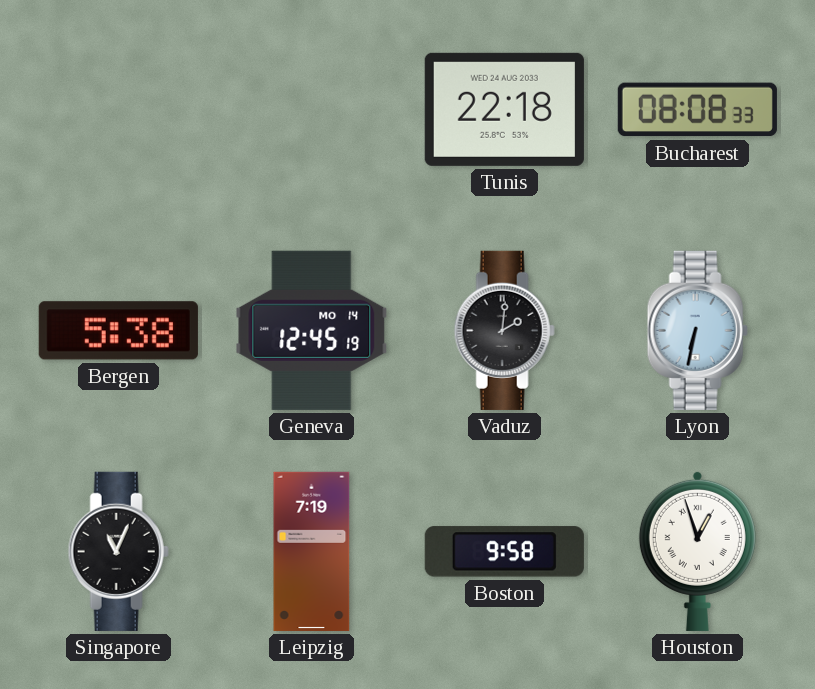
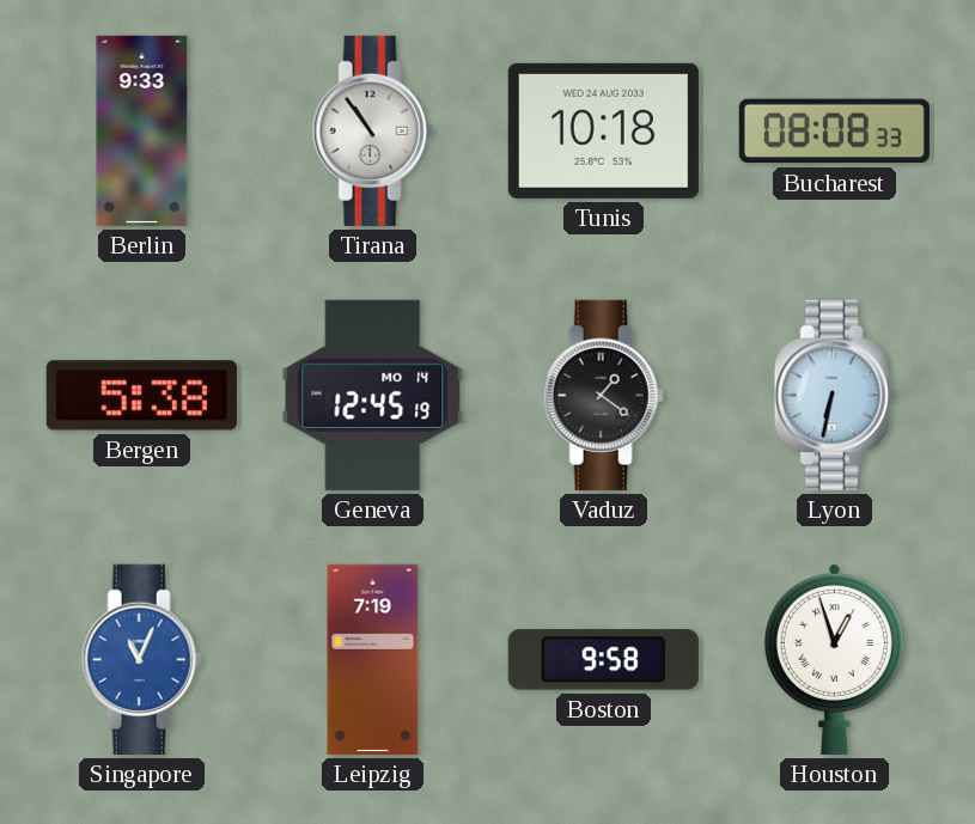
Berlin: none -> 9:33 (142, 130)
Tirana: none -> 10:54 (372, 130)
Tunis: 22:18 -> 10:18 (603, 130)
Vaduz: 2:01 -> 1:21 (603, 395)
Singapore dial: black -> blue (141, 659)
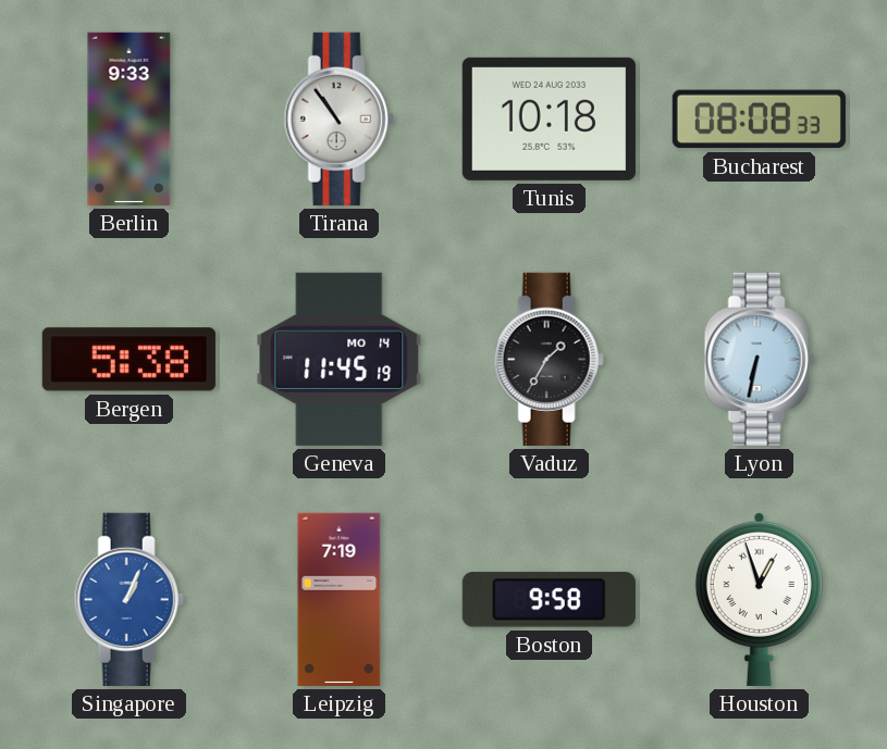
Geneva: 12:45 -> 11:45 (340, 359)
Vaduz: 1:21 -> 1:35 (549, 359)
Singapore: 11:04 -> 1:04 (128, 599)
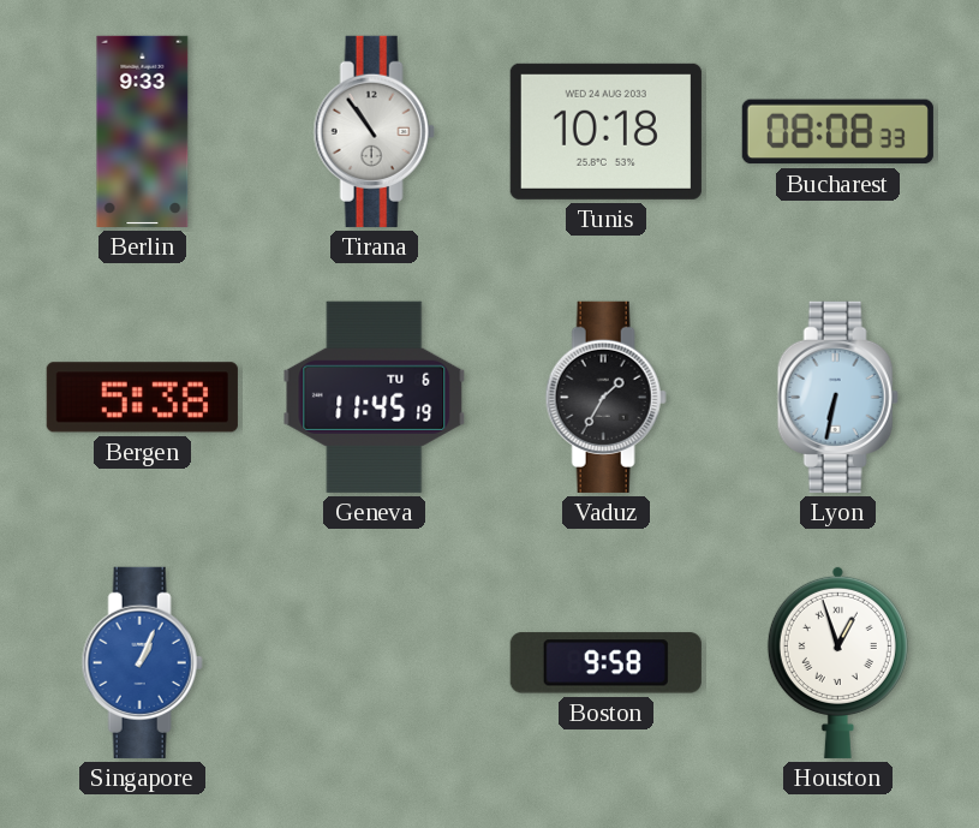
Geneva date: MO 14 -> TU 6 (375, 397)
Leipzig: 7:19 -> none (340, 599)
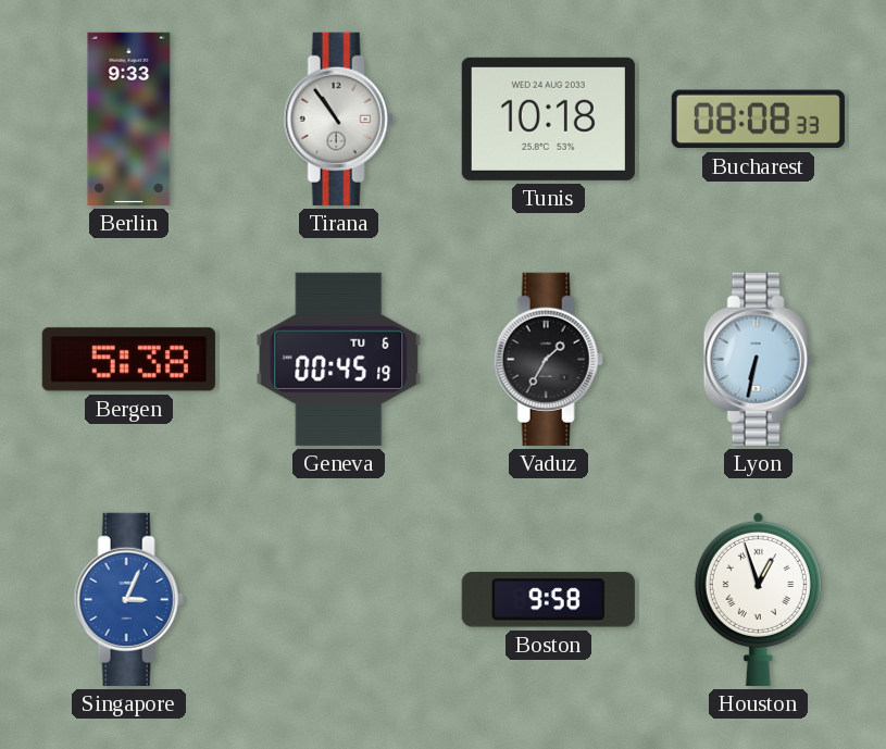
Geneva: 11:45 -> 00:45 (339, 359)
Singapore: 1:04 -> 3:04 (128, 599)
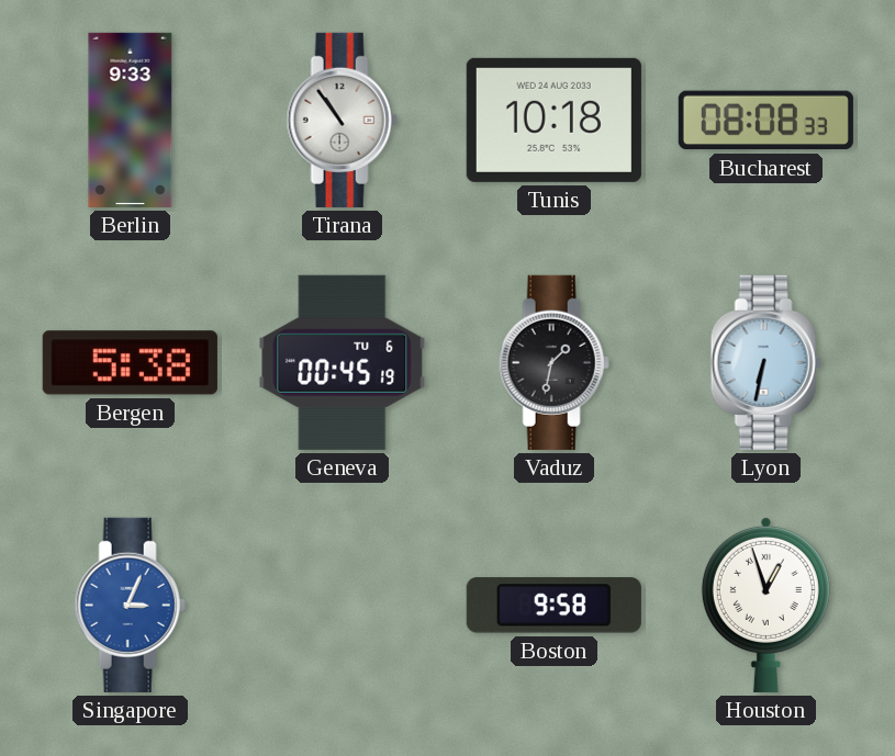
Vaduz: 1:35 -> 1:32 (553, 362)
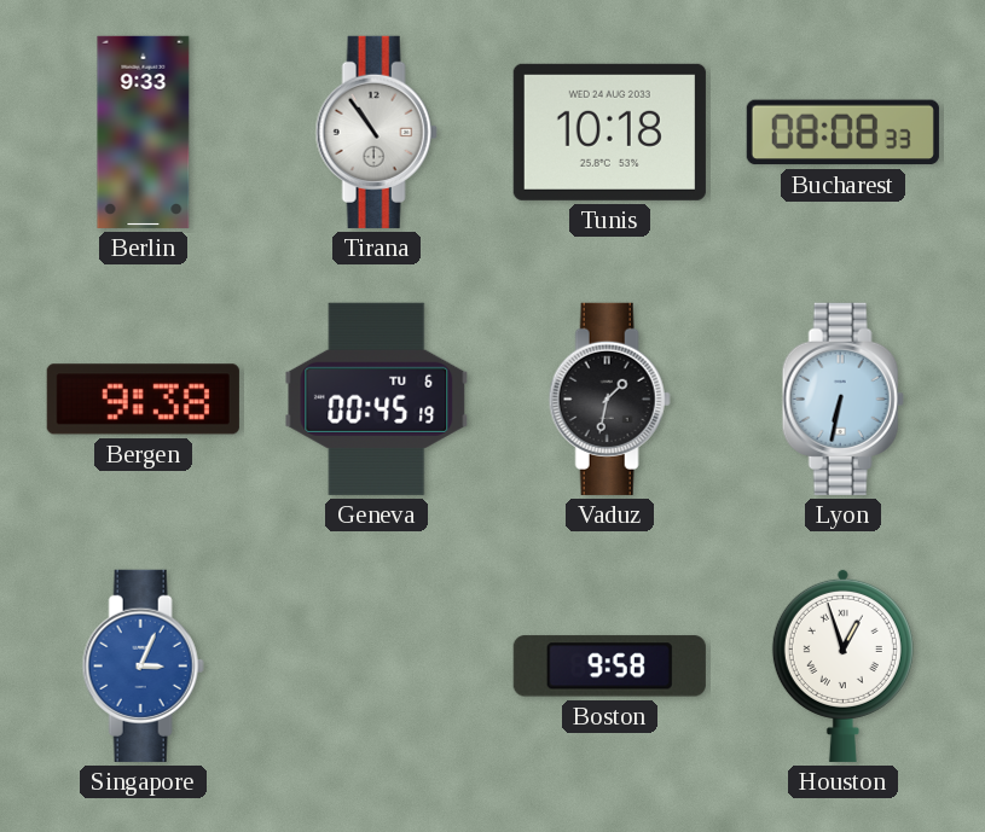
Bergen: 5:38 -> 9:38 (143, 400)
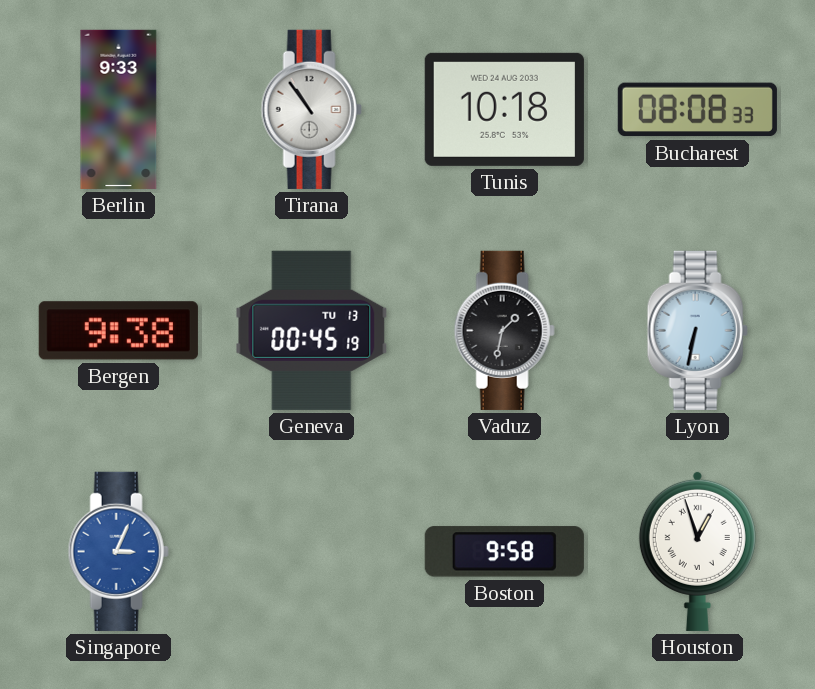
Geneva date: TU 6 -> TU 13 (312, 330)
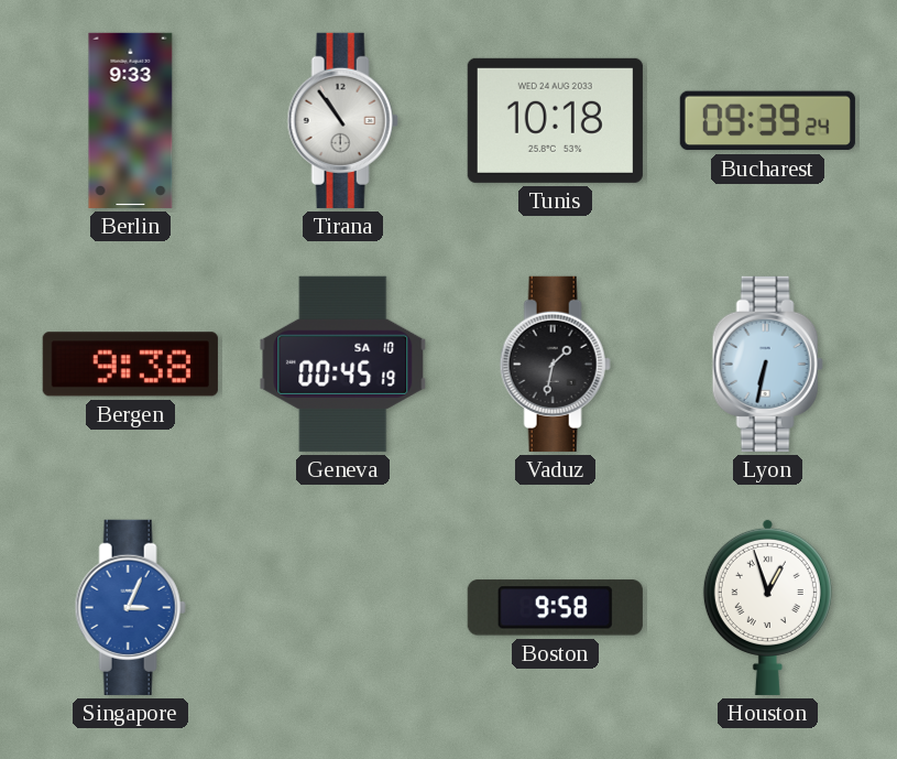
Bucharest: 08:08 -> 09:39 (767, 121)
Geneva date: TU 13 -> SA 10 (343, 364)
